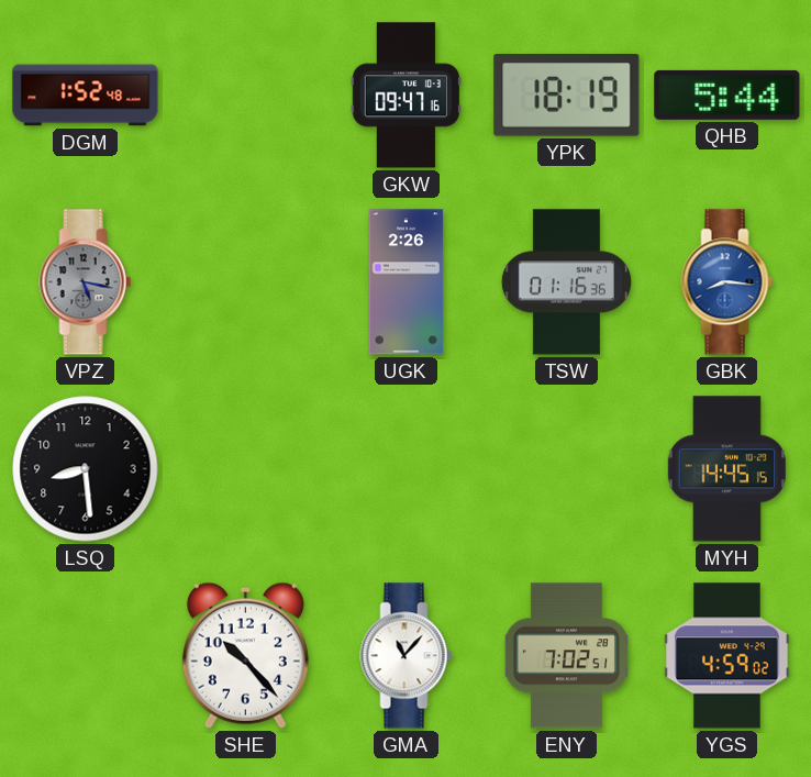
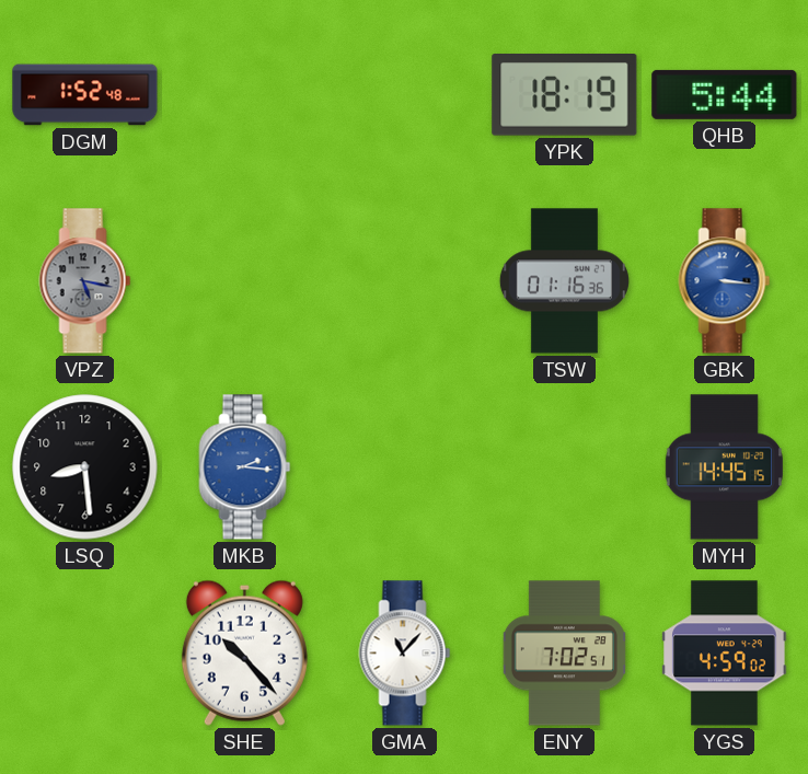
GKW: 09:47 -> none (405, 96)
UGK: 2:26 -> none (407, 282)
GBK: 8:16 -> 3:16 (725, 281)
MKB: none -> 2:16 (245, 467)
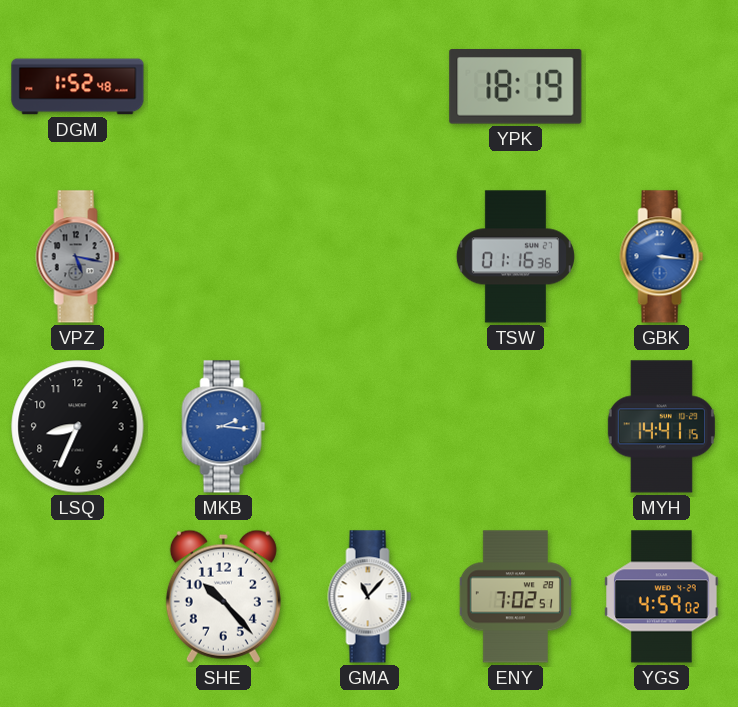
QHB: 5:44 -> none (725, 94)
LSQ: 8:29 -> 8:34 (78, 427)
MYH: 14:45 -> 14:41 (661, 427)
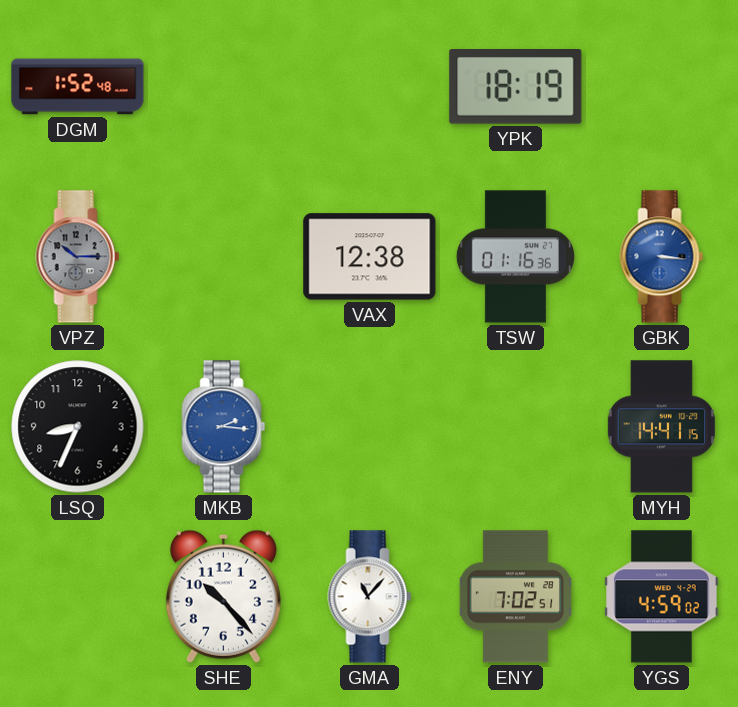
VPZ: 5:17 -> 10:15 (78, 257)
VAX: none -> 12:38 (370, 257)
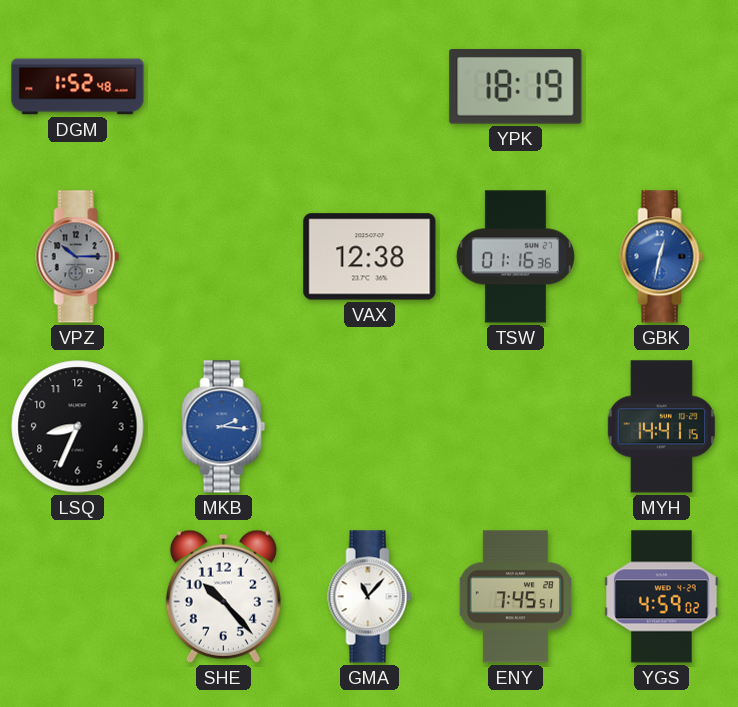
GBK: 3:16 -> 12:32 (662, 257)
ENY: 7:02 -> 7:45 (515, 597)
